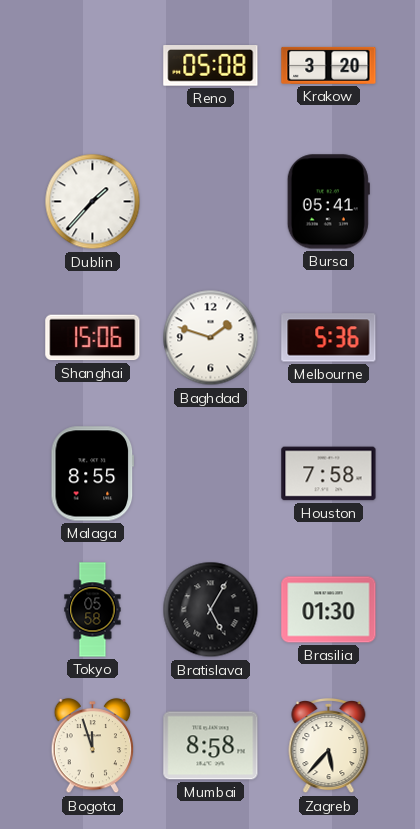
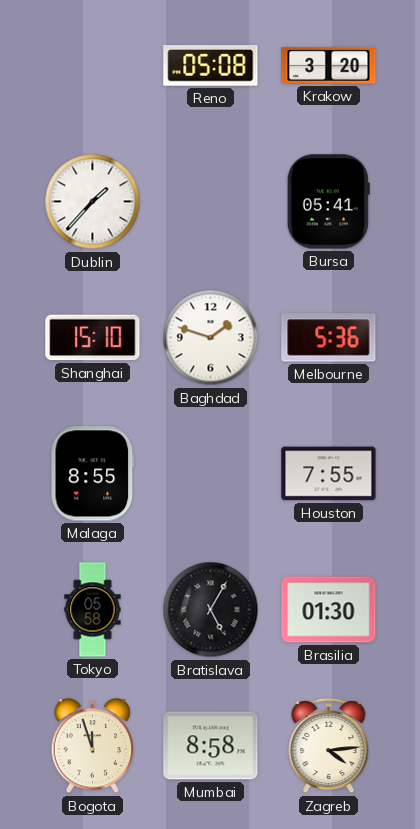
Shanghai: 15:06 -> 15:10 (93, 338)
Houston: 7:58 -> 7:55 (329, 474)
Zagreb: 5:37 -> 4:14 (329, 747)
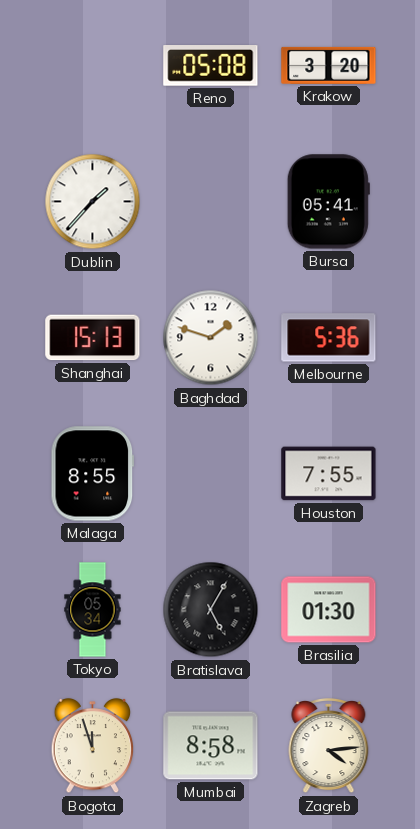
Shanghai: 15:10 -> 15:13 (93, 338)
Tokyo: 05:58 -> 05:34 (93, 610)
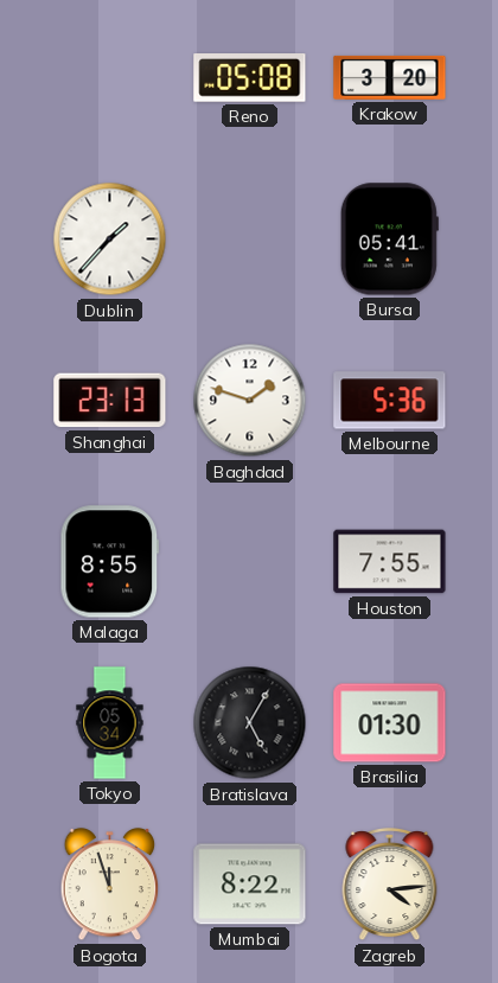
Shanghai: 15:13 -> 23:13 (110, 401)
Mumbai: 8:58 -> 8:22 (250, 885)
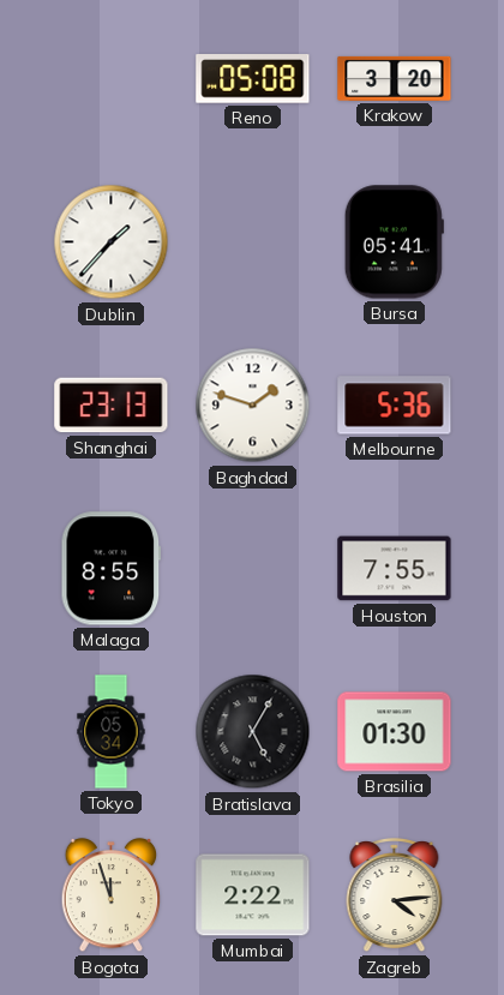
Mumbai: 8:22 -> 2:22 (253, 895)
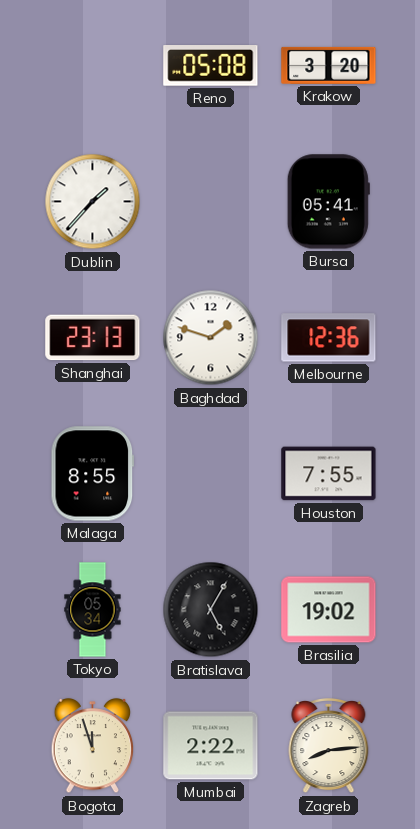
Melbourne: 5:36 -> 12:36 (329, 338)
Brasilia: 01:30 -> 19:02 (329, 610)
Zagreb: 4:14 -> 8:14 (329, 747)
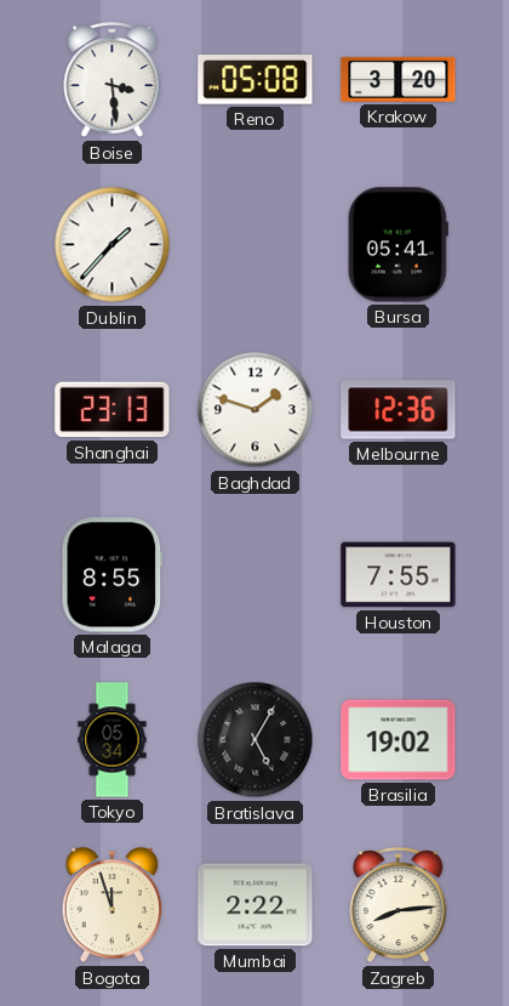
Boise: none -> 3:29 (113, 81)
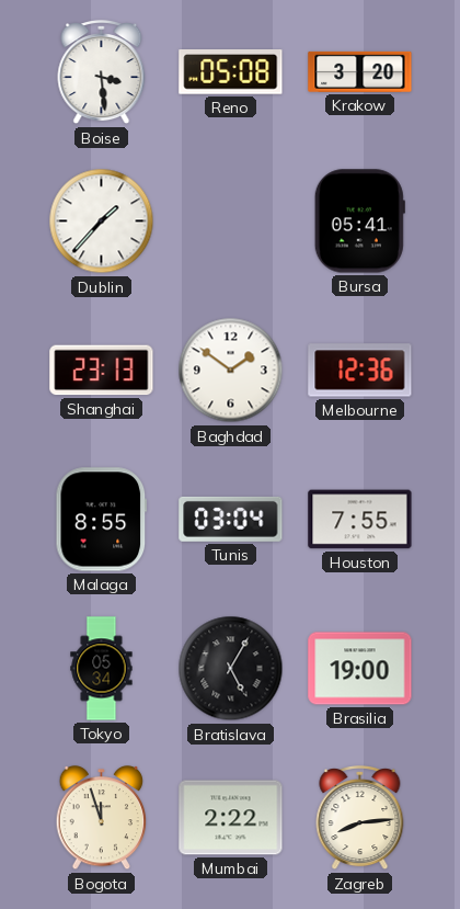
Baghdad: 1:48 -> 1:51 (231, 371)
Tunis: none -> 03:04 (231, 519)
Brasilia: 19:02 -> 19:00 (360, 669)
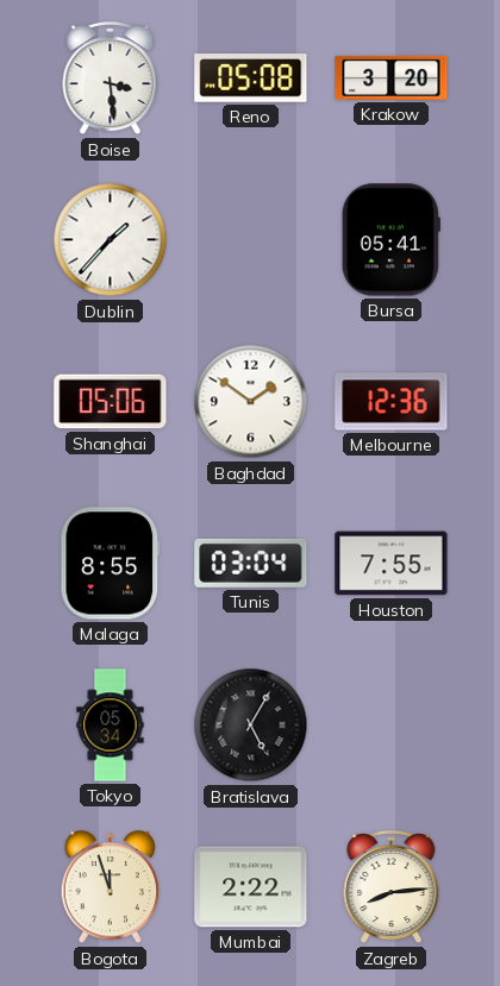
Shanghai: 23:13 -> 05:06 (111, 402)
Brasilia: 19:00 -> none (360, 669)
